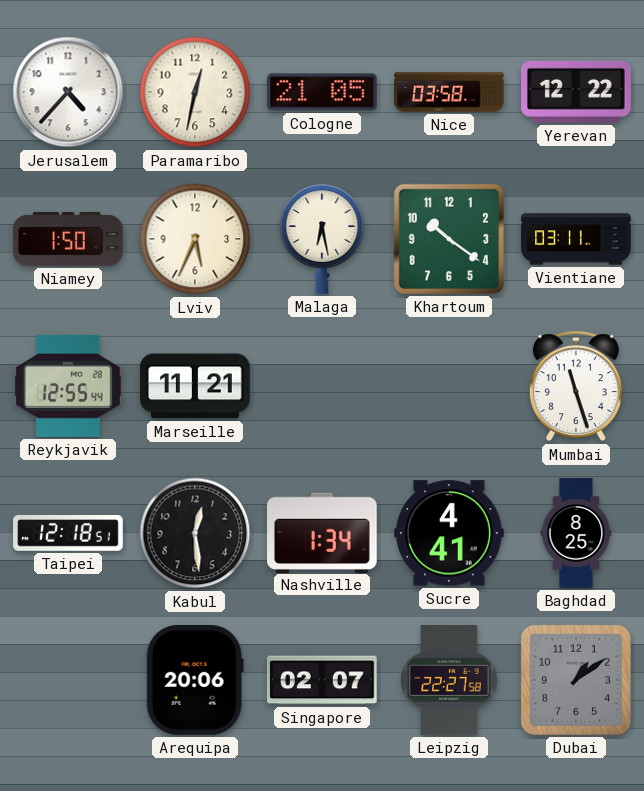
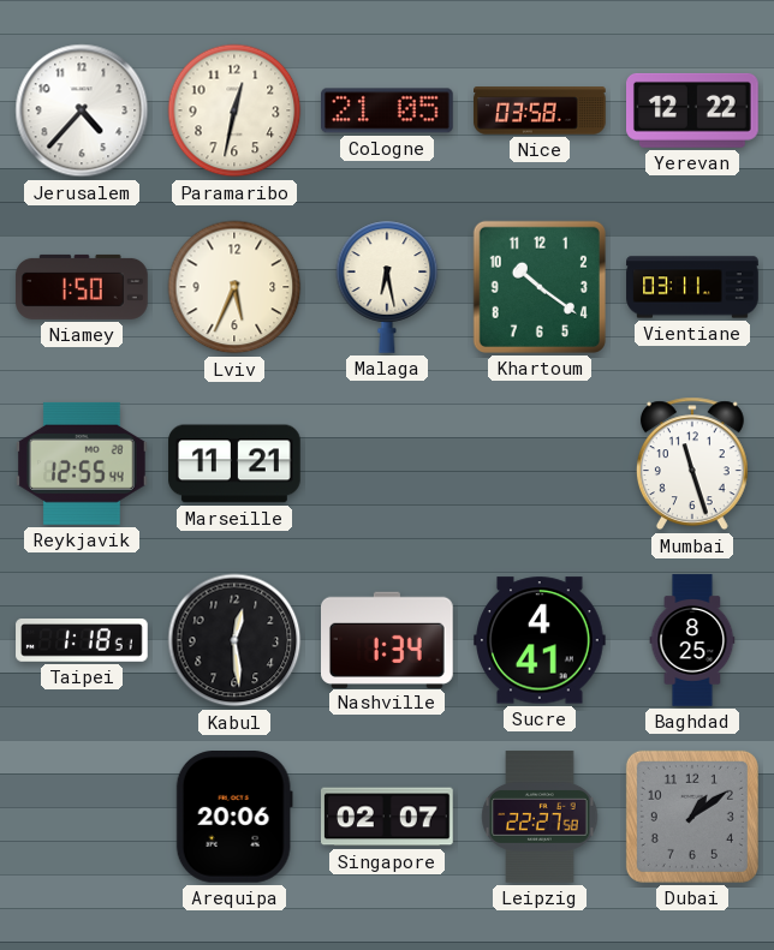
Taipei: 12:18 -> 1:18 (82, 641)
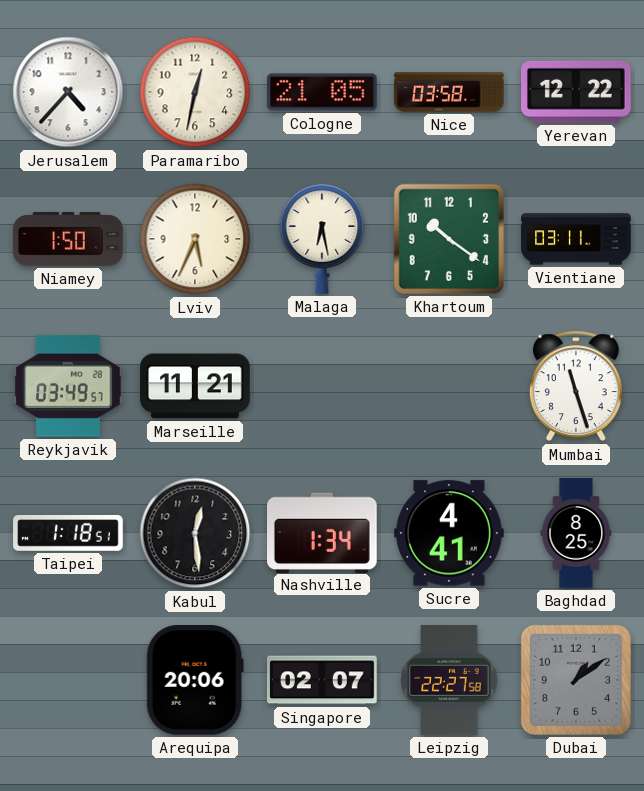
Reykjavik: 12:55 -> 03:49 (69, 386)
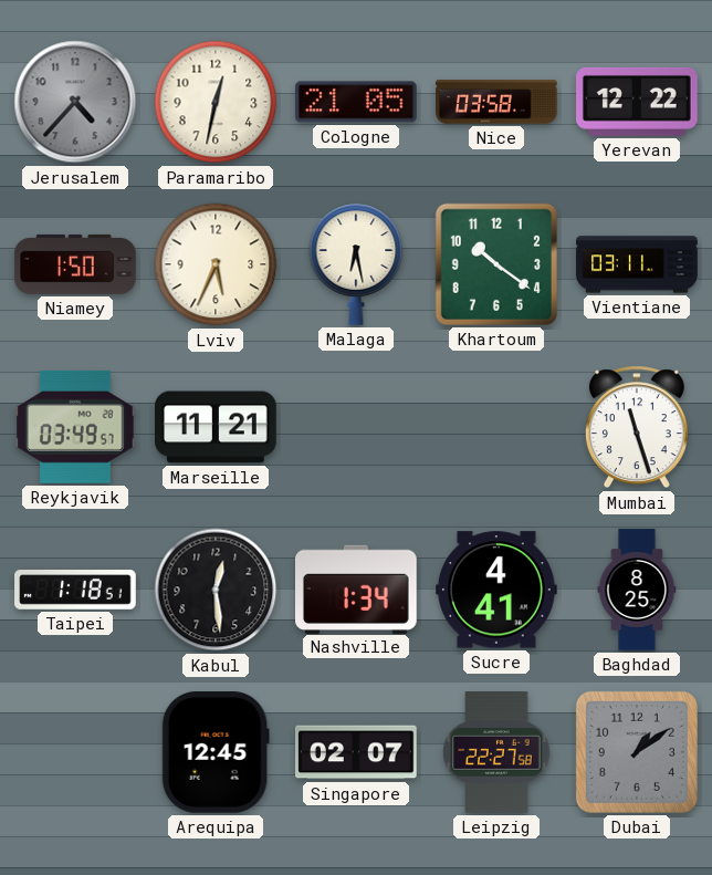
Jerusalem dial: white -> grey (75, 102)
Arequipa: 20:06 -> 12:45 (216, 753)
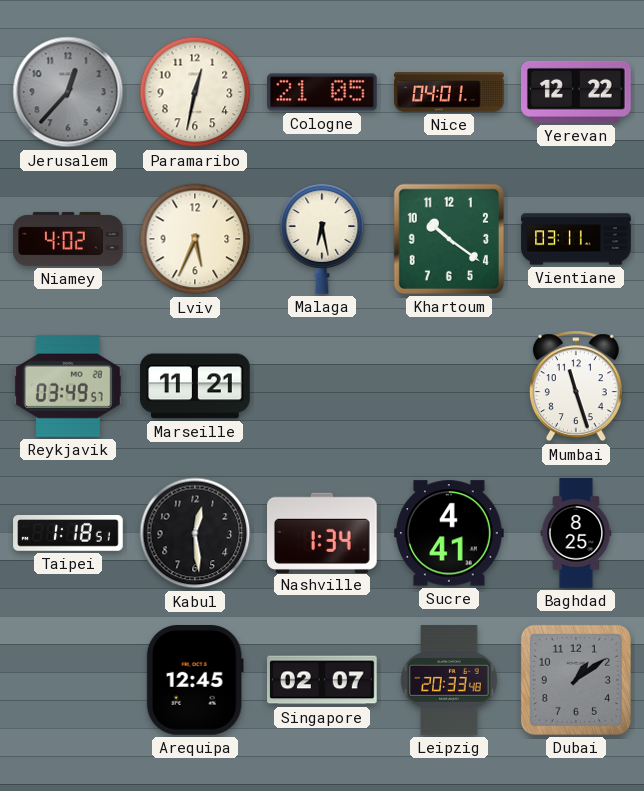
Jerusalem: 4:37 -> 12:37 (68, 92)
Nice: 03:58 -> 04:01 (449, 92)
Niamey: 1:50 -> 4:02 (68, 239)
Leipzig: 22:27 -> 20:33 (449, 680)
